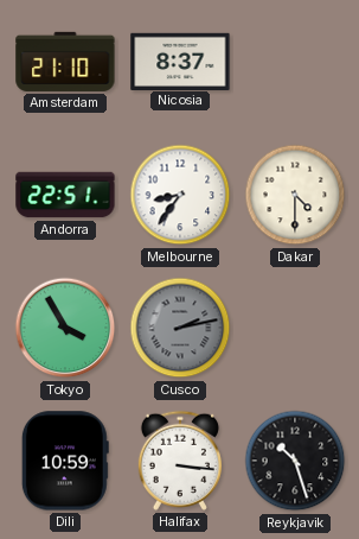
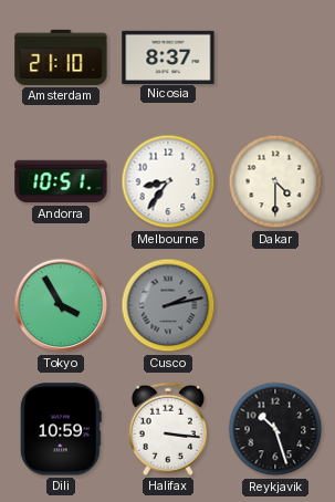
Andorra: 22:51 -> 10:51 (61, 181)
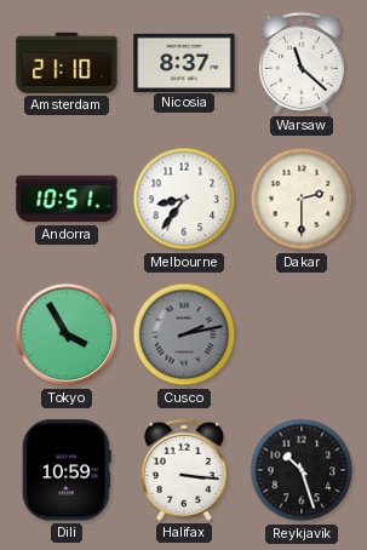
Warsaw: none -> 11:22 (302, 63)
Dakar: 4:30 -> 2:30 (302, 199)
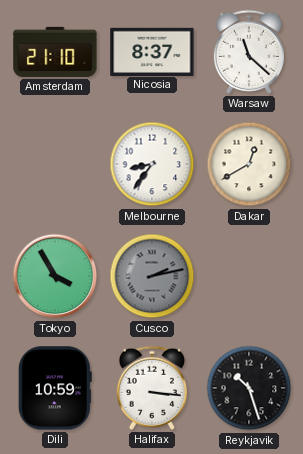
Andorra: 10:51 -> none (67, 199)
Dakar: 2:30 -> 12:40 (249, 164)
